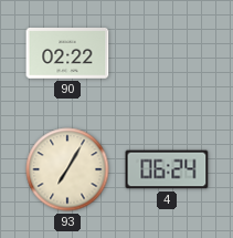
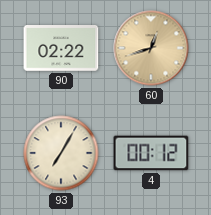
60: none -> 12:42 (151, 48)
4: 06:24 -> 00:12 (151, 153)
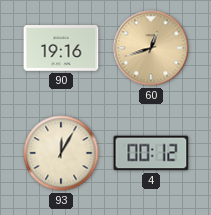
90: 02:22 -> 19:16 (61, 49)
93: 7:05 -> 12:05 (61, 153)
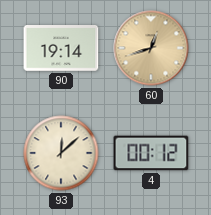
90: 19:16 -> 19:14 (61, 49)
93: 12:05 -> 12:08 (61, 153)
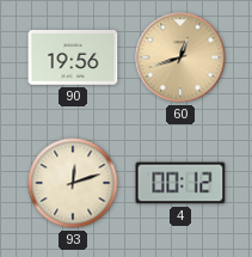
90: 19:14 -> 19:56 (73, 59)
93: 12:08 -> 12:12 (73, 183)
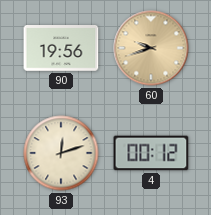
60: 12:42 -> 9:42 (151, 48)
